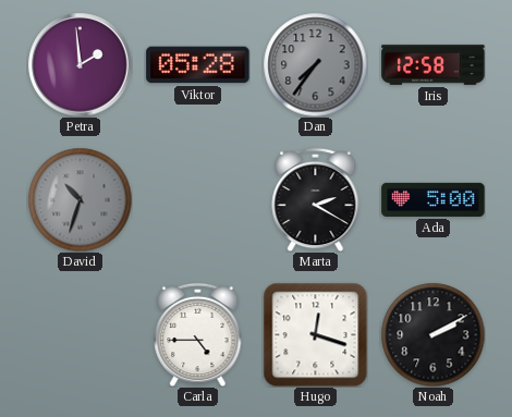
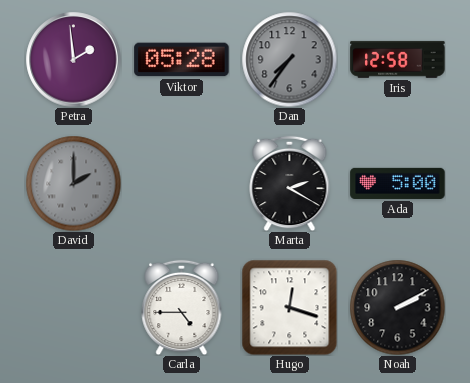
David: 10:33 -> 2:00 (73, 183)
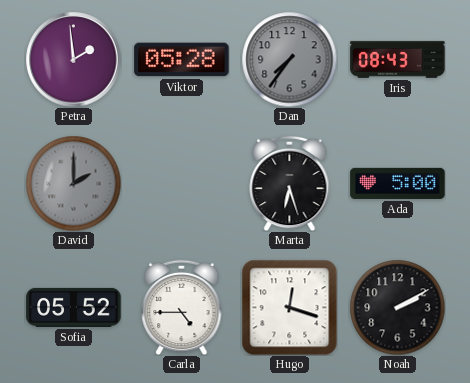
Iris: 12:58 -> 08:43 (398, 59)
Marta: 2:20 -> 6:27 (290, 183)
Sofia: none -> 05:52 (74, 307)
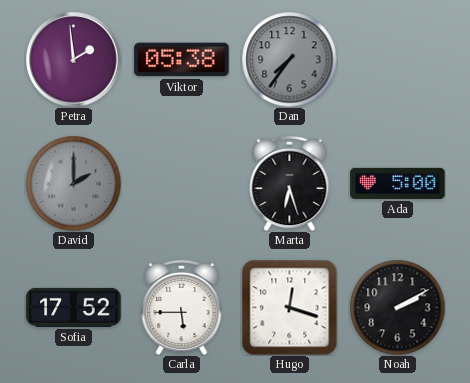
Viktor: 05:28 -> 05:38 (182, 60)
Iris: 08:43 -> none (398, 59)
Sofia: 05:52 -> 17:52 (74, 307)
Carla: 4:45 -> 5:45 (182, 307)
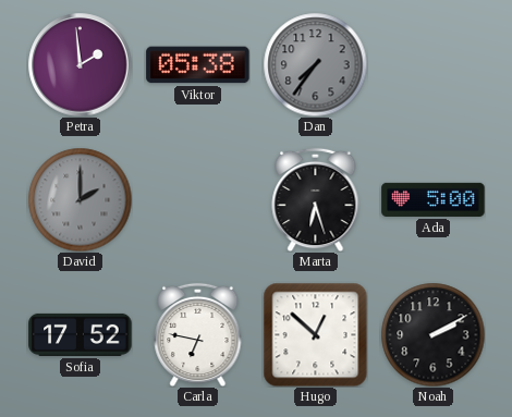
Carla: 5:45 -> 6:47 (198, 334)
Hugo: 12:18 -> 12:52 (315, 334)
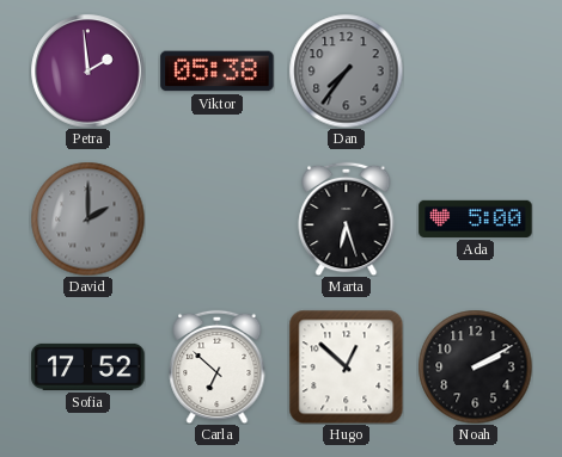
Carla: 6:47 -> 6:52 (218, 366)
